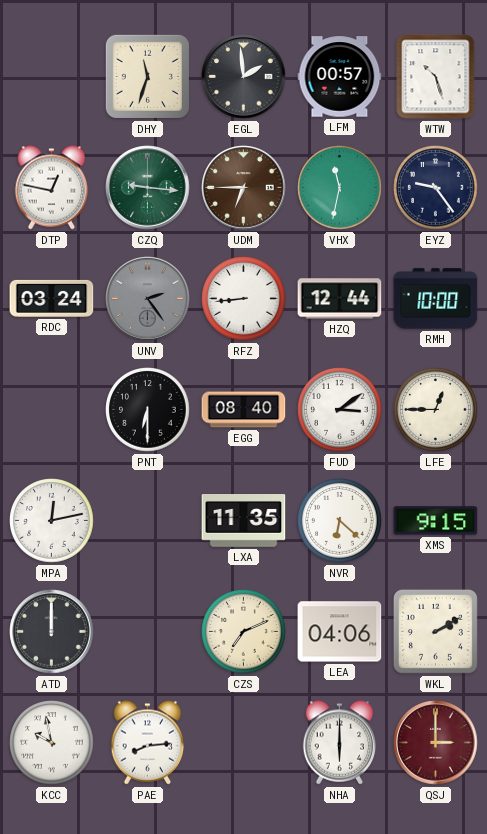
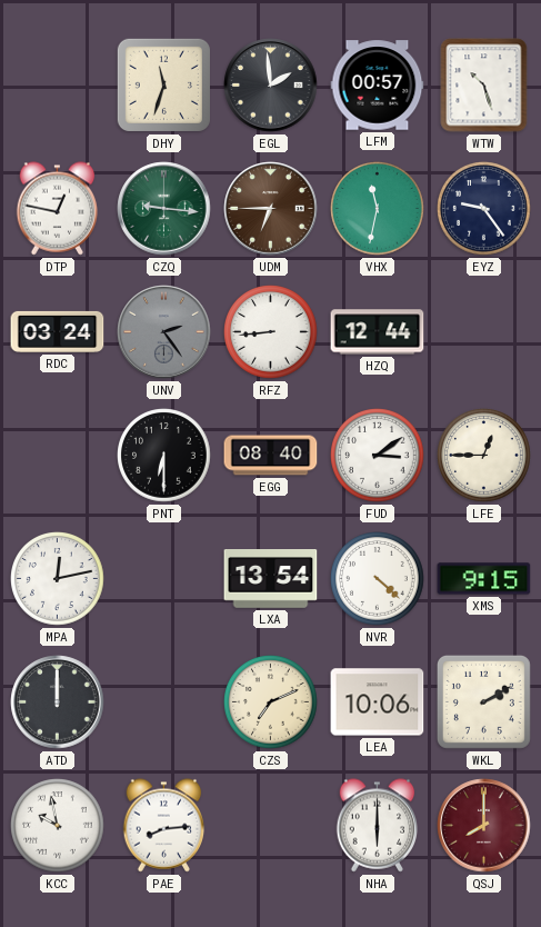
RMH: 10:00 -> none (436, 299)
LXA: 11:35 -> 13:54 (271, 579)
NVR: 6:22 -> 4:22 (378, 579)
LEA: 04:06 -> 10:06 (378, 702)
QSJ: 3:00 -> 8:00 (484, 826)
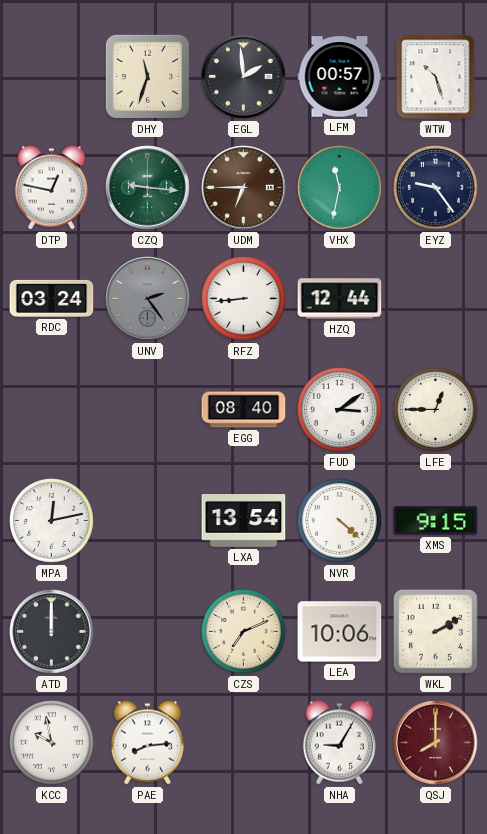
PNT: 6:30 -> none (164, 456)
NHA: 6:00 -> 9:05 (340, 743)
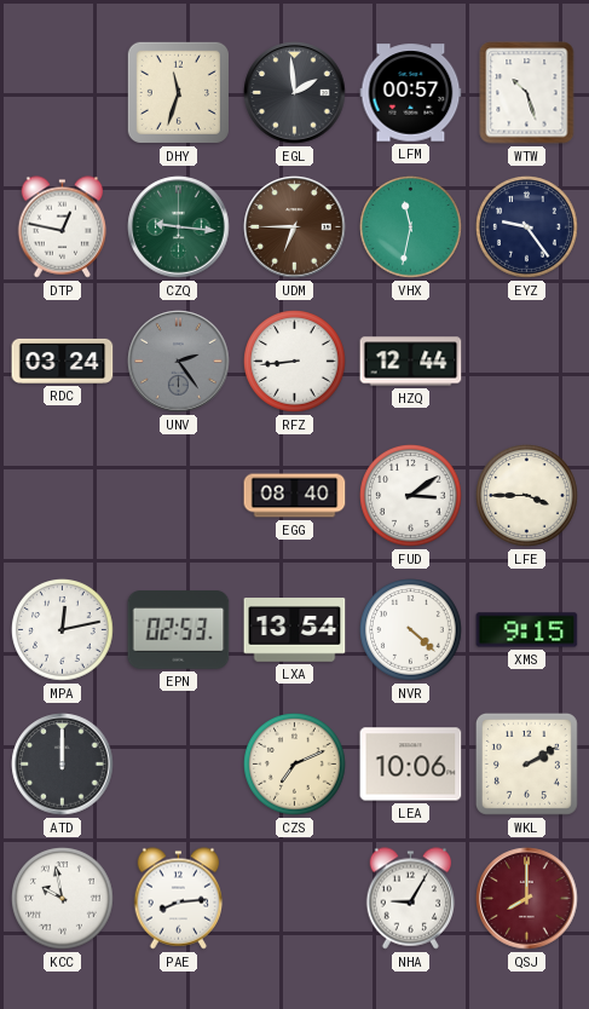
LFE: 12:45 -> 3:45 (527, 496)
EPN: none -> 02:53 (179, 630)
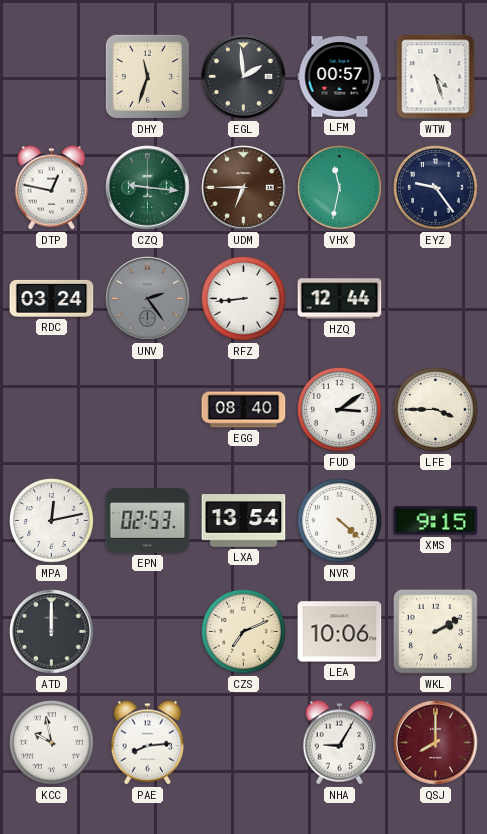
WTW: 10:27 -> 4:27 (436, 77)
